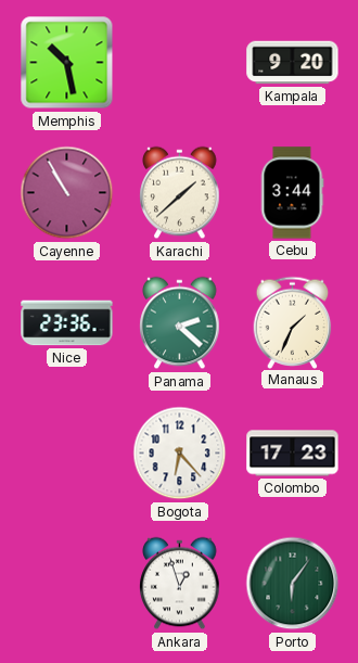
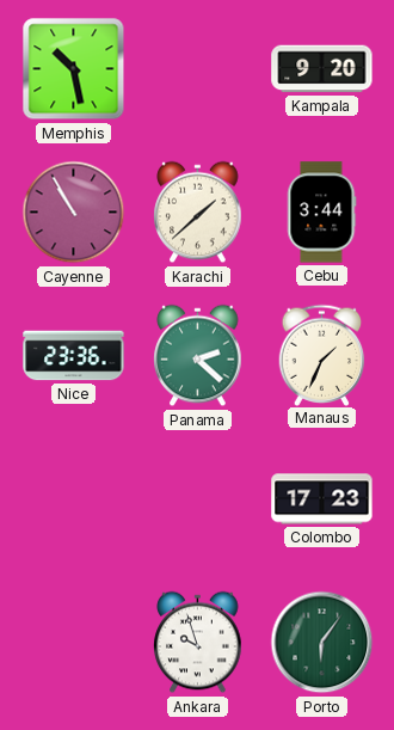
Bogota: 6:23 -> none (180, 454)
Ankara: 12:57 -> 9:57 (198, 643)
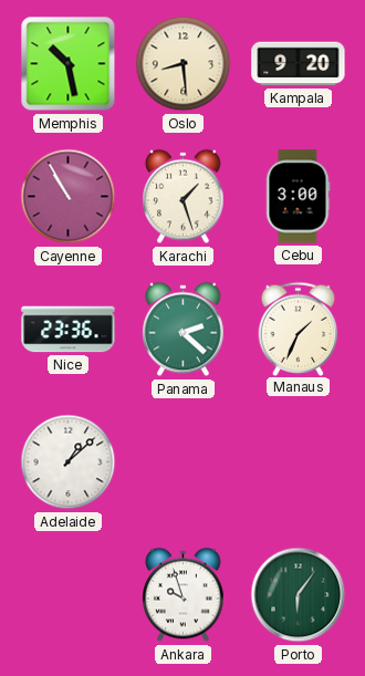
Oslo: none -> 8:29 (184, 64)
Karachi: 1:38 -> 1:27 (184, 197)
Cebu: 3:44 -> 3:00 (298, 197)
Adelaide: none -> 1:08 (69, 462)
Colombo: 17:23 -> none (322, 499)
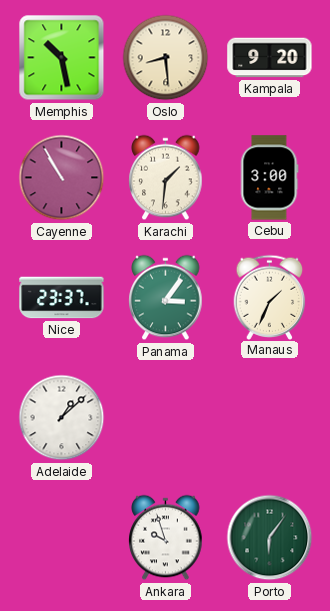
Karachi: 1:27 -> 1:31 (166, 178)
Nice: 23:36 -> 23:37 (62, 298)
Panama: 2:22 -> 3:06 (166, 298)
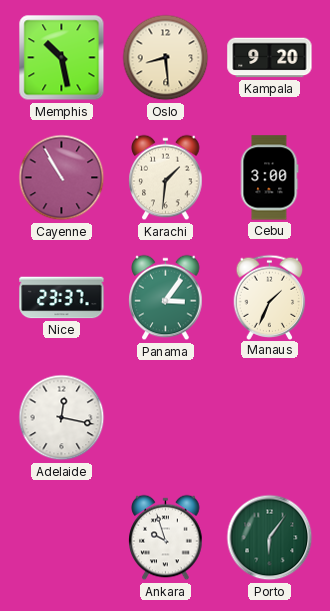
Adelaide: 1:08 -> 12:17 (62, 418)
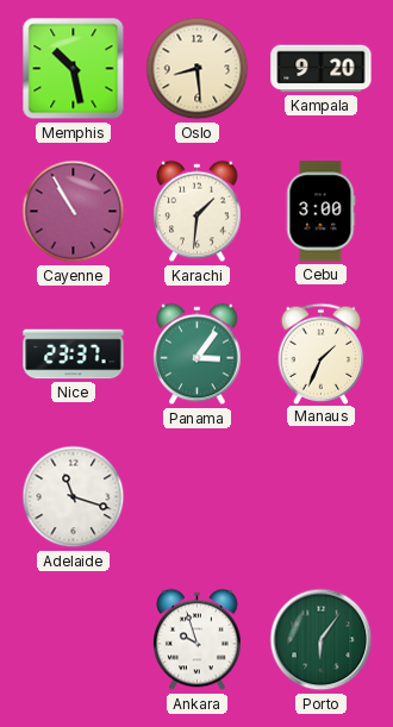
Adelaide: 12:17 -> 11:18 (74, 497)
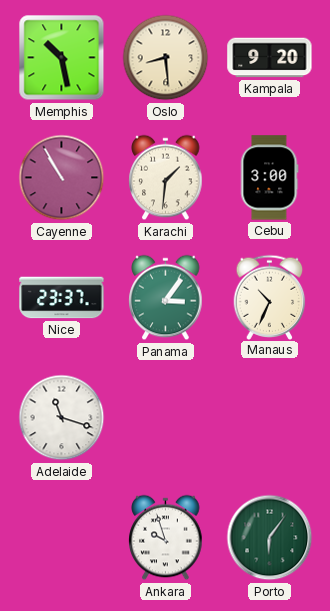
Manaus: 1:34 -> 10:34 (270, 297)
